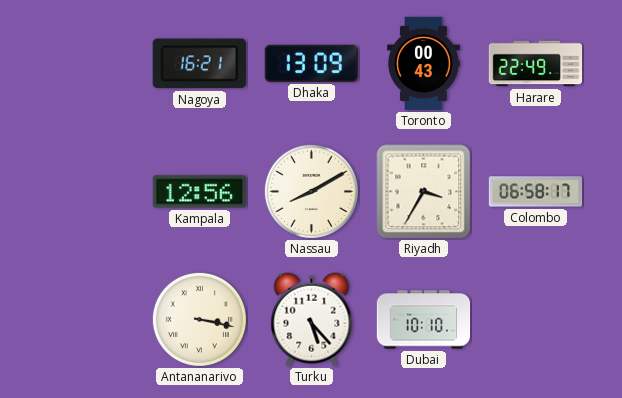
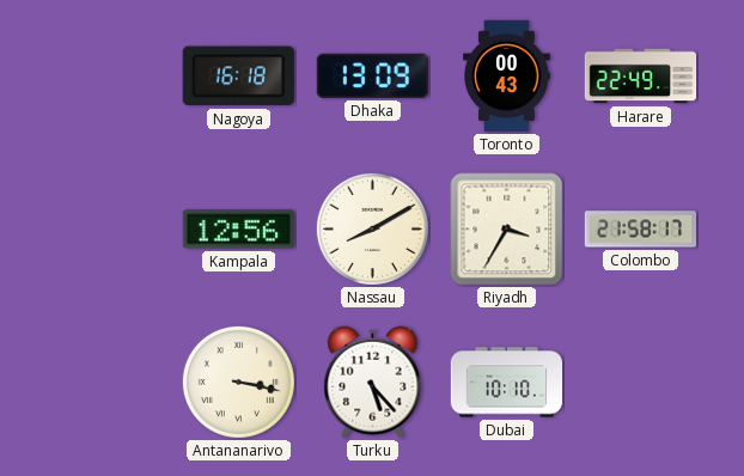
Nagoya: 16:21 -> 16:18 (238, 77)
Colombo: 06:58 -> 21:58 (641, 230)
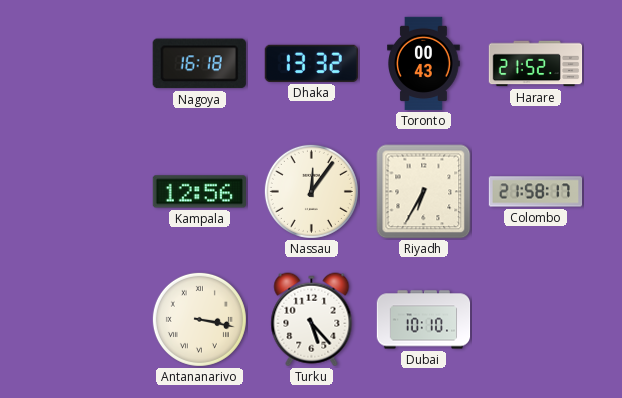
Dhaka: 13:09 -> 13:32 (311, 63)
Harare: 22:49 -> 21:52 (536, 64)
Nassau: 8:10 -> 12:06 (311, 191)
Riyadh: 3:35 -> 6:35 (424, 192)
